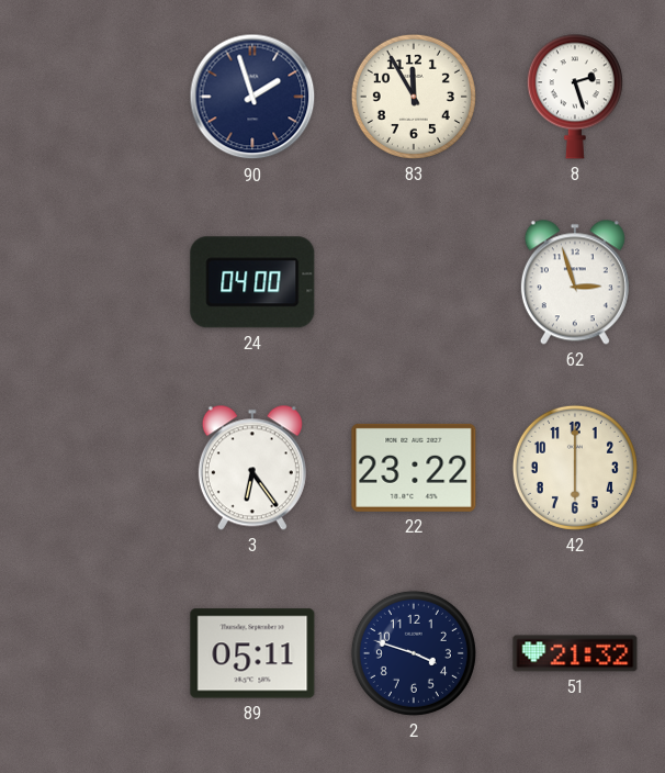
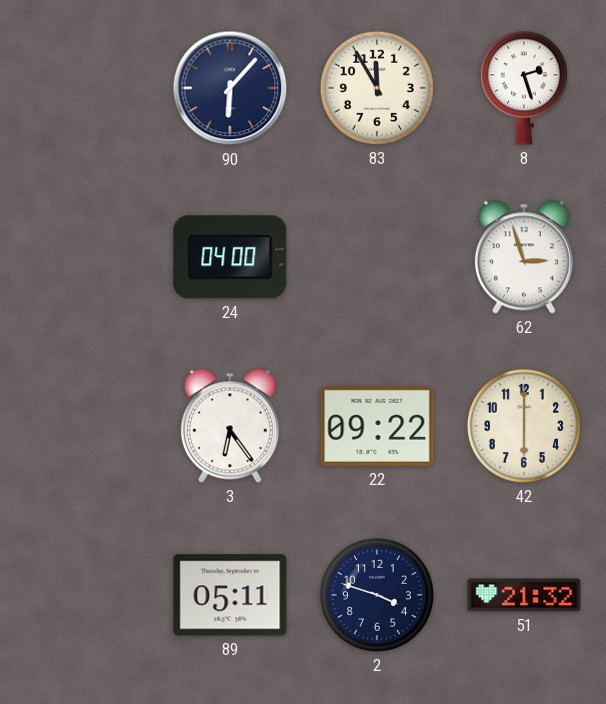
90: 1:57 -> 6:07 (230, 88)
22: 23:22 -> 09:22 (377, 426)
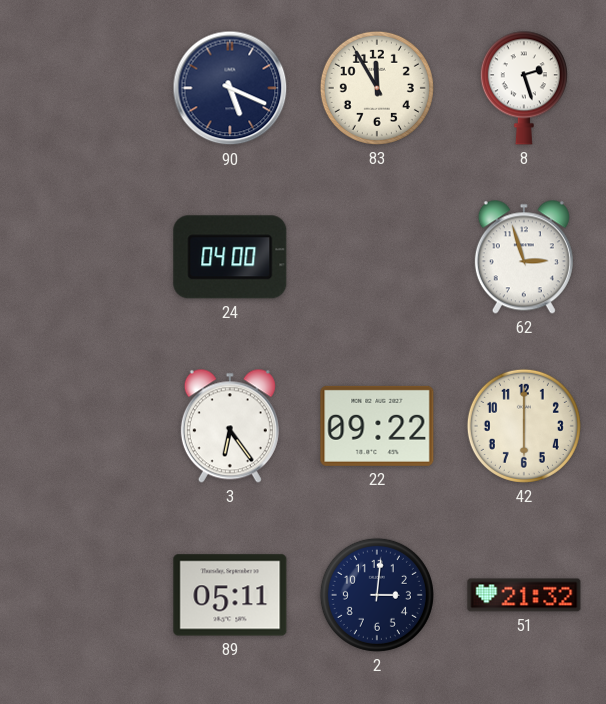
90: 6:07 -> 5:19 (230, 88)
2: 3:48 -> 3:01 (377, 595)
